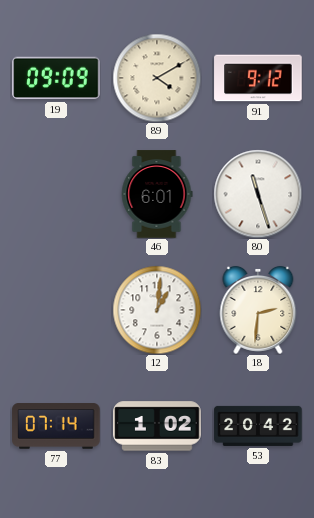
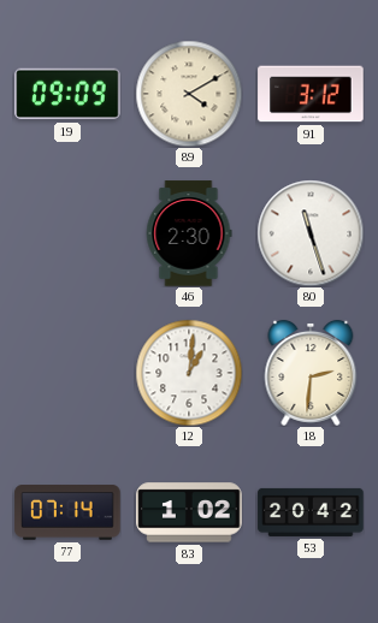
91: 9:12 -> 3:12 (311, 94)
46: 6:01 -> 2:30 (189, 233)
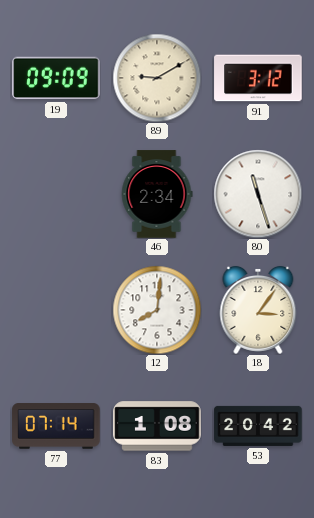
89: 4:10 -> 9:10 (157, 78)
46: 2:30 -> 2:34 (157, 194)
12: 1:01 -> 8:01 (157, 310)
18: 2:31 -> 3:06 (258, 310)
83: 1:02 -> 1:08 (157, 426)
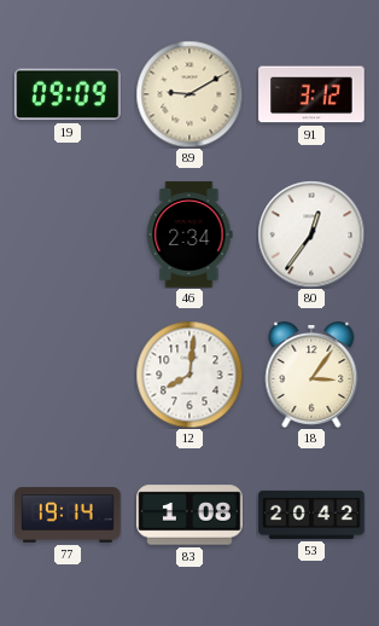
80: 11:27 -> 12:36 (311, 234)
77: 07:14 -> 19:14 (68, 515)
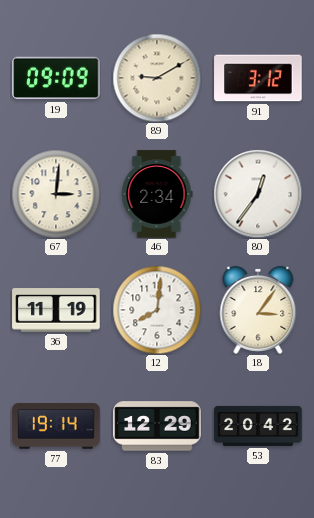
67: none -> 3:01 (56, 194)
36: none -> 11:19 (56, 310)
83: 1:08 -> 12:29 (157, 426)
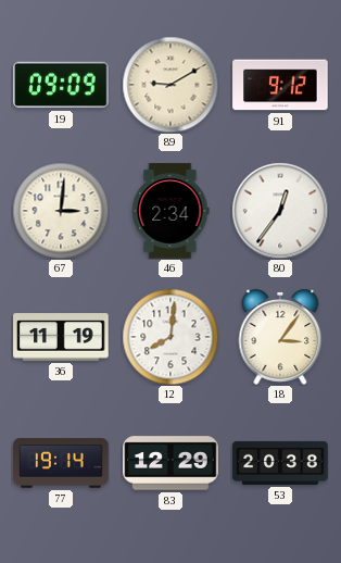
91: 3:12 -> 9:12 (280, 85)
53: 20:42 -> 20:38 (280, 463)
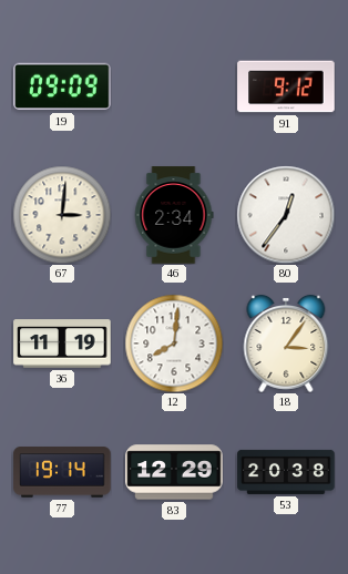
89: 9:10 -> none (171, 85)
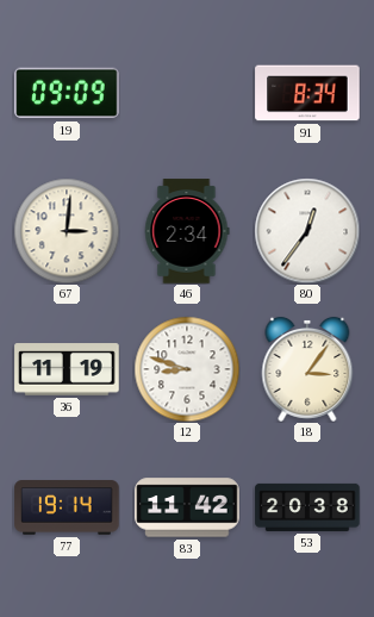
91: 9:12 -> 8:34 (307, 93)
12: 8:01 -> 8:48 (187, 369)
83: 12:29 -> 11:42 (187, 507)
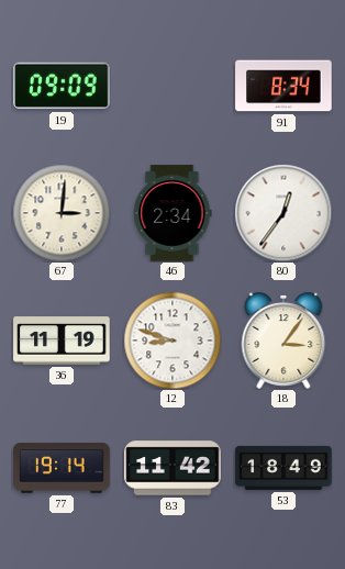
53: 20:38 -> 18:49 (283, 468)
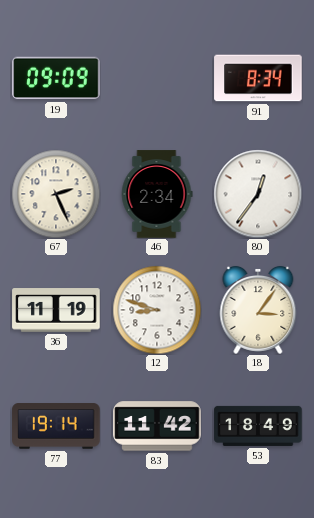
67: 3:01 -> 2:26 (56, 194)
